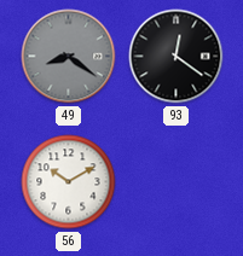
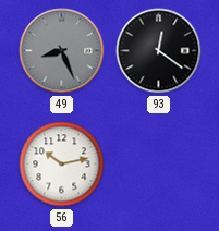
49: 8:21 -> 8:26 (62, 51)
56: 10:10 -> 10:13 (62, 165)
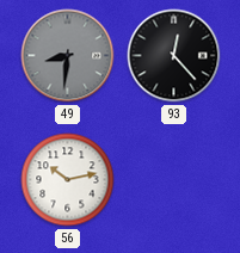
49: 8:26 -> 8:31 (68, 56)
93: 12:21 -> 12:23 (174, 56)
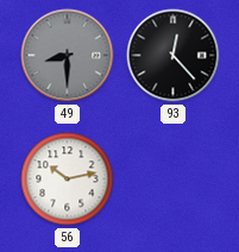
49: 8:31 -> 8:30 (68, 56)
